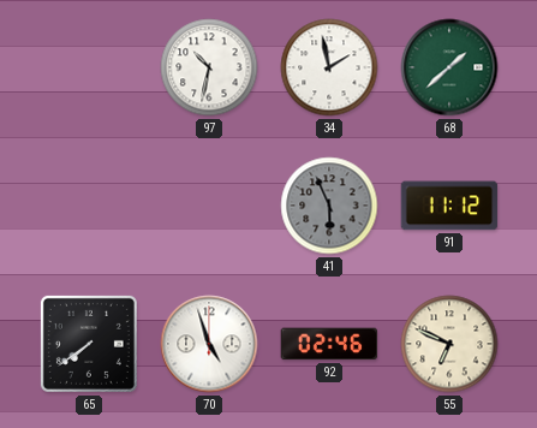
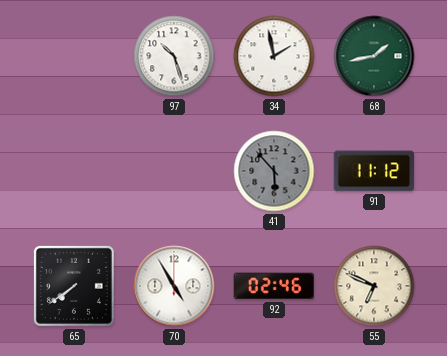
97: 10:32 -> 10:27 (174, 56)
68: 1:38 -> 1:43 (374, 56)
41: 5:56 -> 5:53 (274, 171)
70: 4:57 -> 4:55 (174, 286)
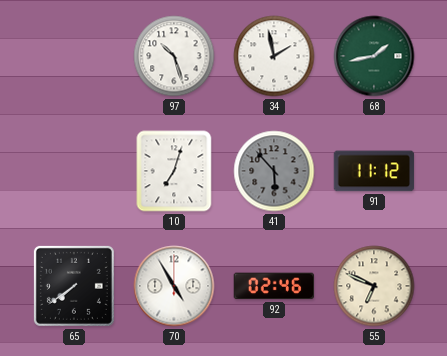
10: none -> 7:03 (174, 171)
